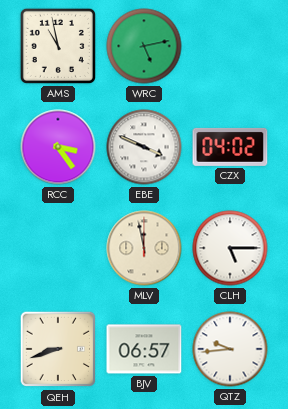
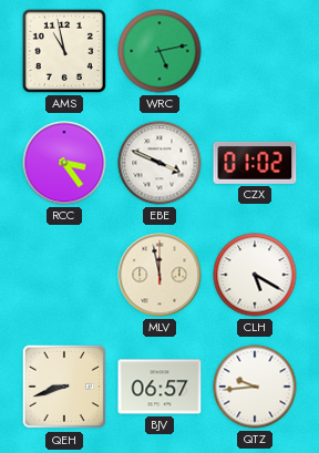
CZX: 04:02 -> 01:02 (255, 163)
CLH: 5:15 -> 5:20 (255, 275)
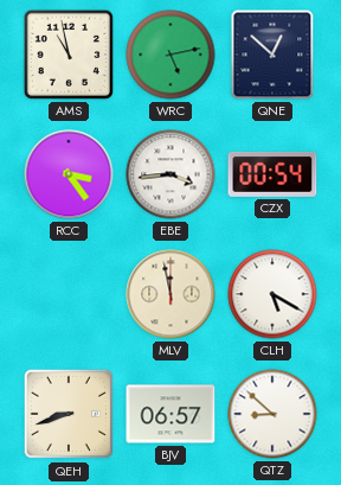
QNE: none -> 12:52 (272, 55)
EBE: 3:49 -> 3:44 (170, 174)
CZX: 01:02 -> 00:54 (272, 174)
QTZ: 9:44 -> 8:52 (272, 414)
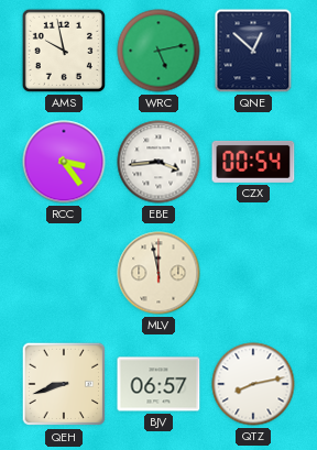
AMS: 10:58 -> 9:58 (64, 51)
CLH: 5:20 -> none (272, 294)
QTZ: 8:52 -> 8:13 (253, 384)
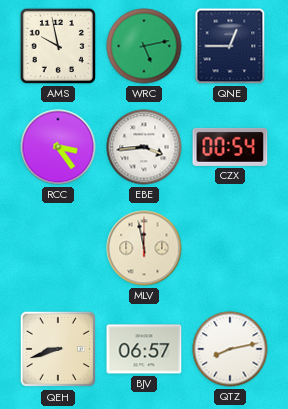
QNE: 12:52 -> 12:45 (230, 46)
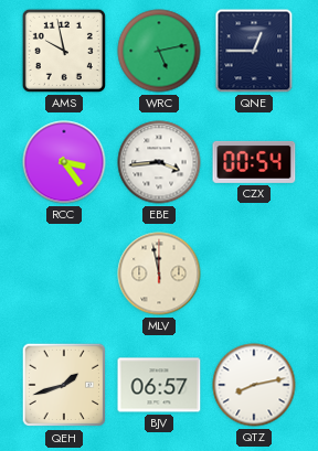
QEH: 8:42 -> 1:42 (64, 385)
